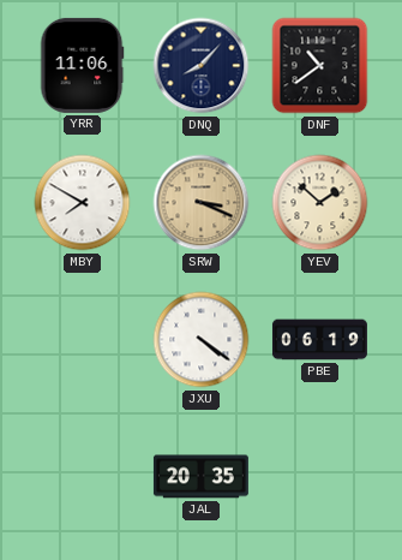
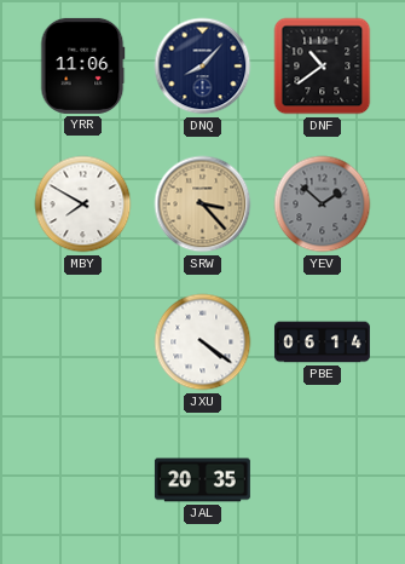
SRW: 3:19 -> 3:23 (203, 205)
YEV dial: cream -> grey (323, 205)
PBE: 06:19 -> 06:14 (322, 343)
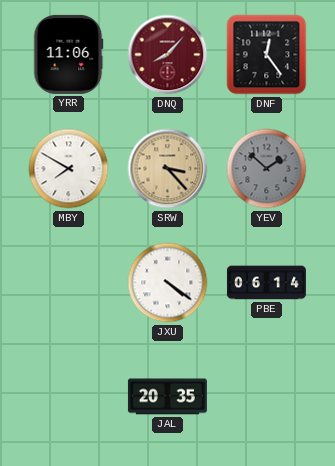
DNQ dial: navy -> burgundy (168, 55)
DNF: 10:39 -> 12:24 (267, 55)
